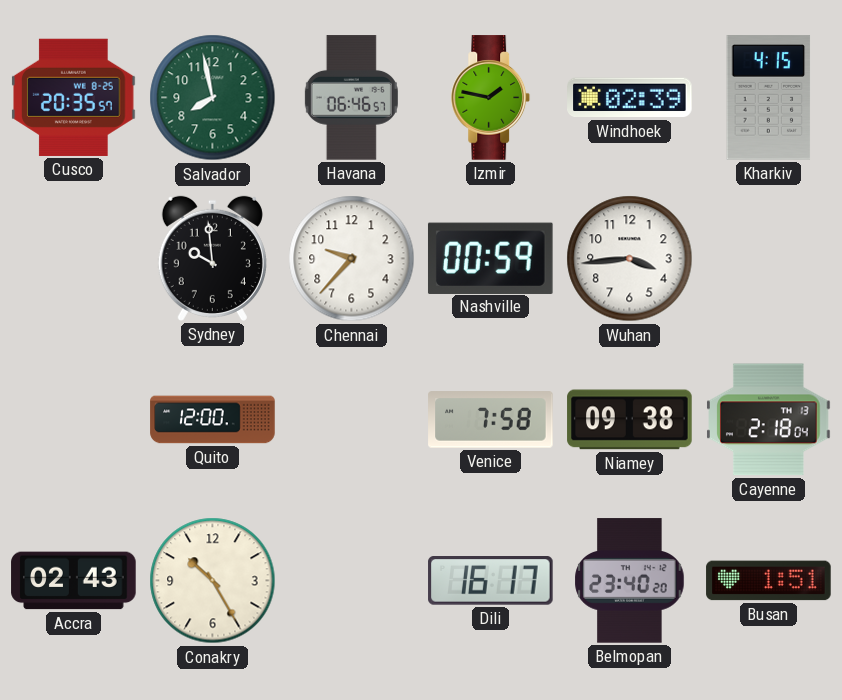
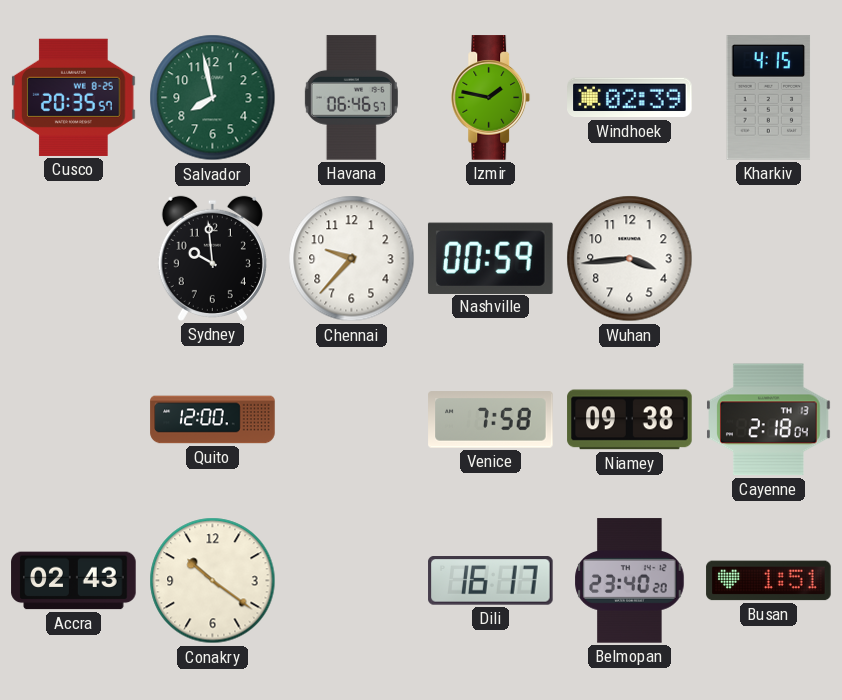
Conakry: 10:25 -> 10:21 (213, 581)
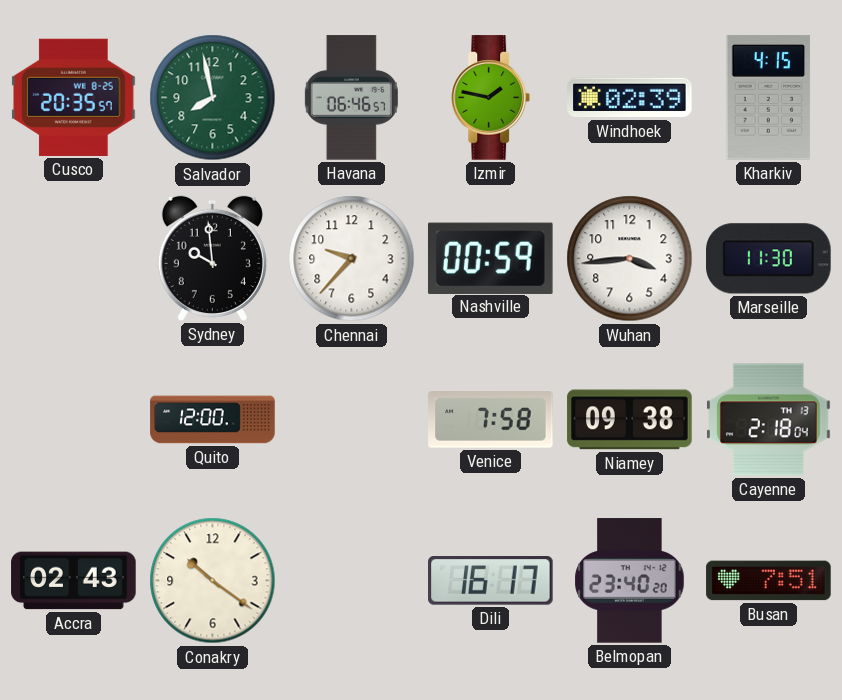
Marseille: none -> 11:30 (769, 259)
Busan: 1:51 -> 7:51 (769, 581)
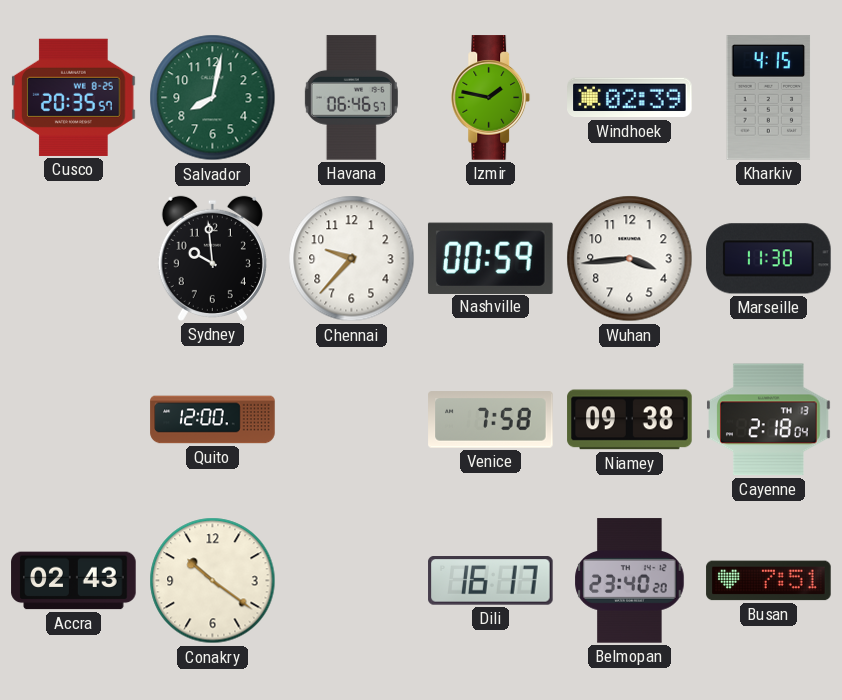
Salvador: 7:58 -> 8:02 (213, 98)
